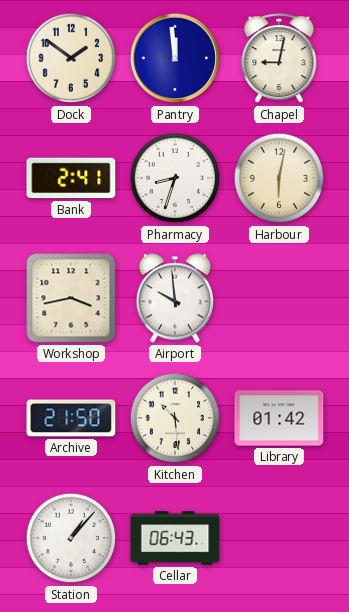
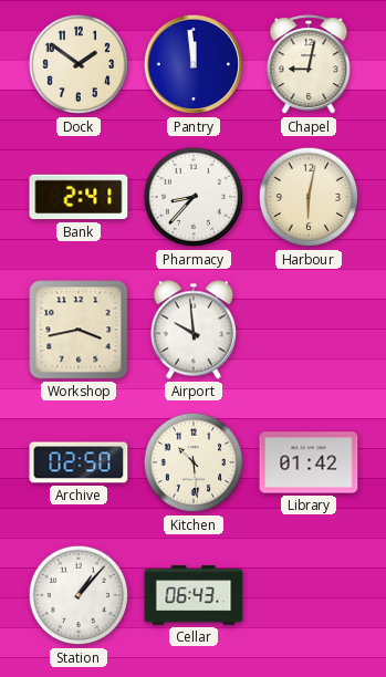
Pharmacy: 8:33 -> 8:37 (194, 197)
Archive: 21:50 -> 02:50 (79, 462)
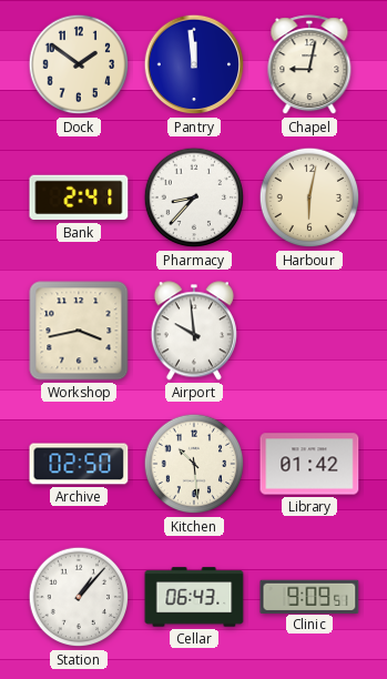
Clinic: none -> 9:09 (309, 596)
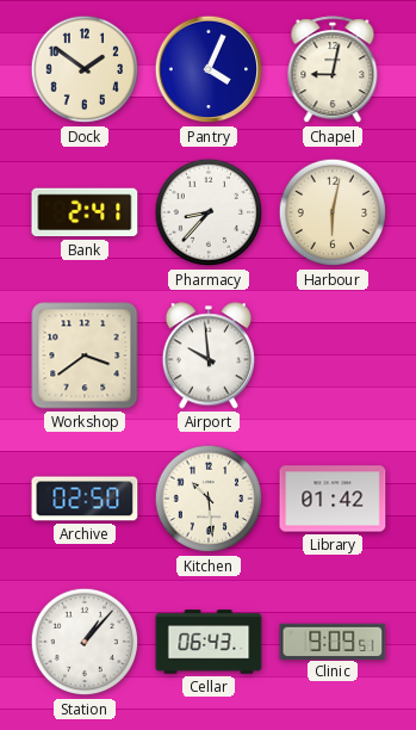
Pantry: 11:59 -> 4:04 (209, 69)
Workshop: 3:43 -> 3:39 (85, 355)
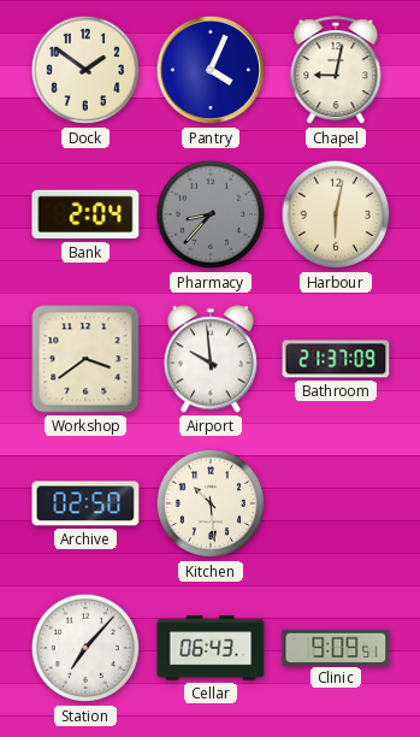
Bank: 2:41 -> 2:04 (85, 214)
Pharmacy dial: white -> grey (211, 214)
Bathroom: none -> 21:37 (336, 359)
Library: 01:42 -> none (333, 499)
Station: 1:07 -> 7:07 (85, 648)
